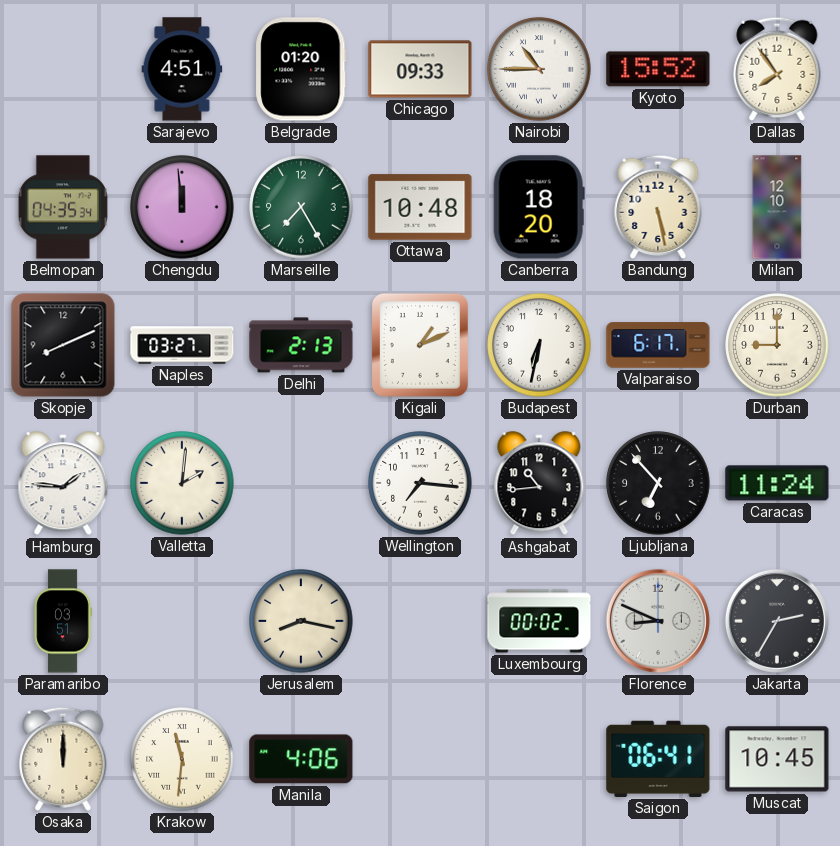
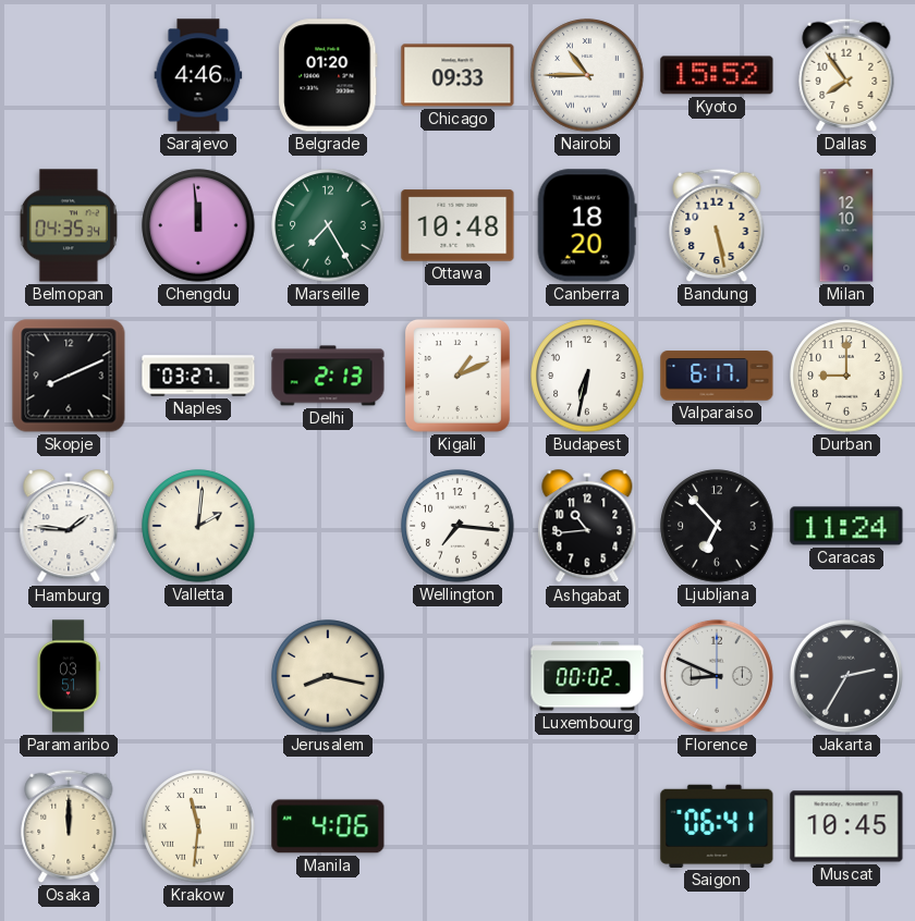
Sarajevo: 4:51 -> 4:46 (198, 75)
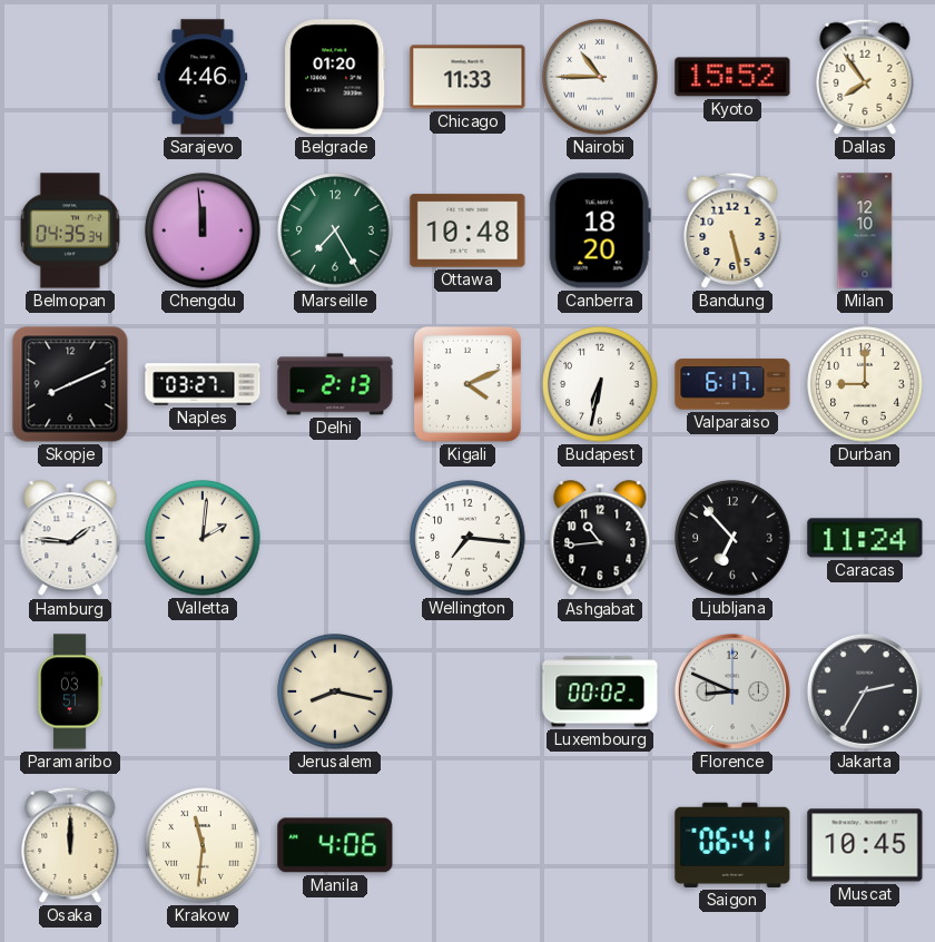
Chicago: 09:33 -> 11:33 (467, 77)
Kigali: 1:11 -> 4:11 (467, 384)
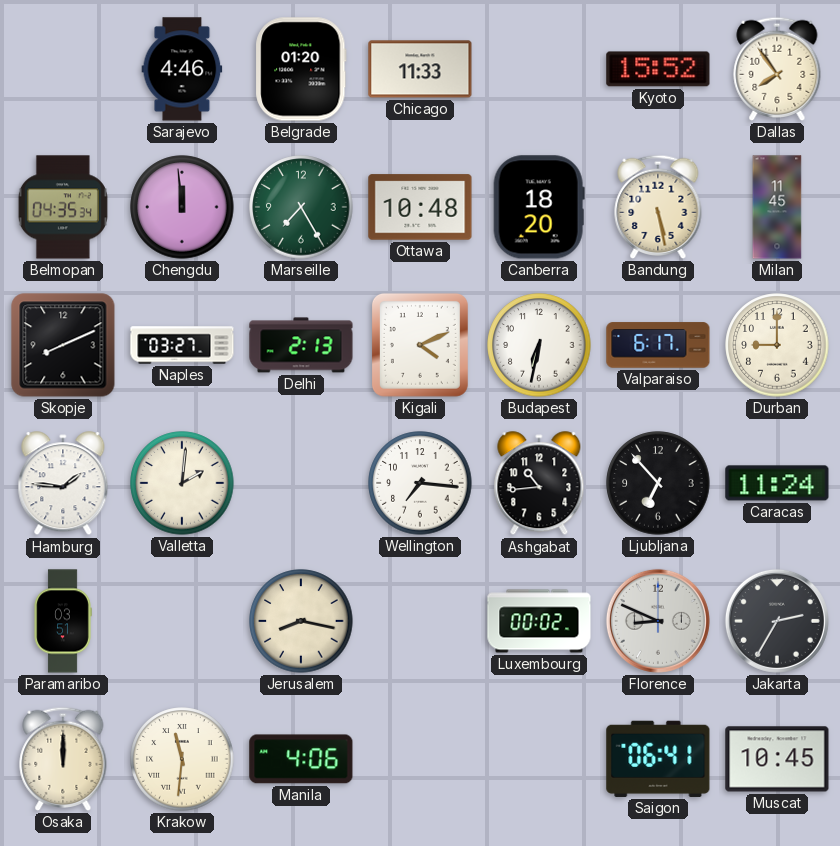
Nairobi: 10:45 -> none (600, 77)
Milan: 12:10 -> 11:45 (777, 207)
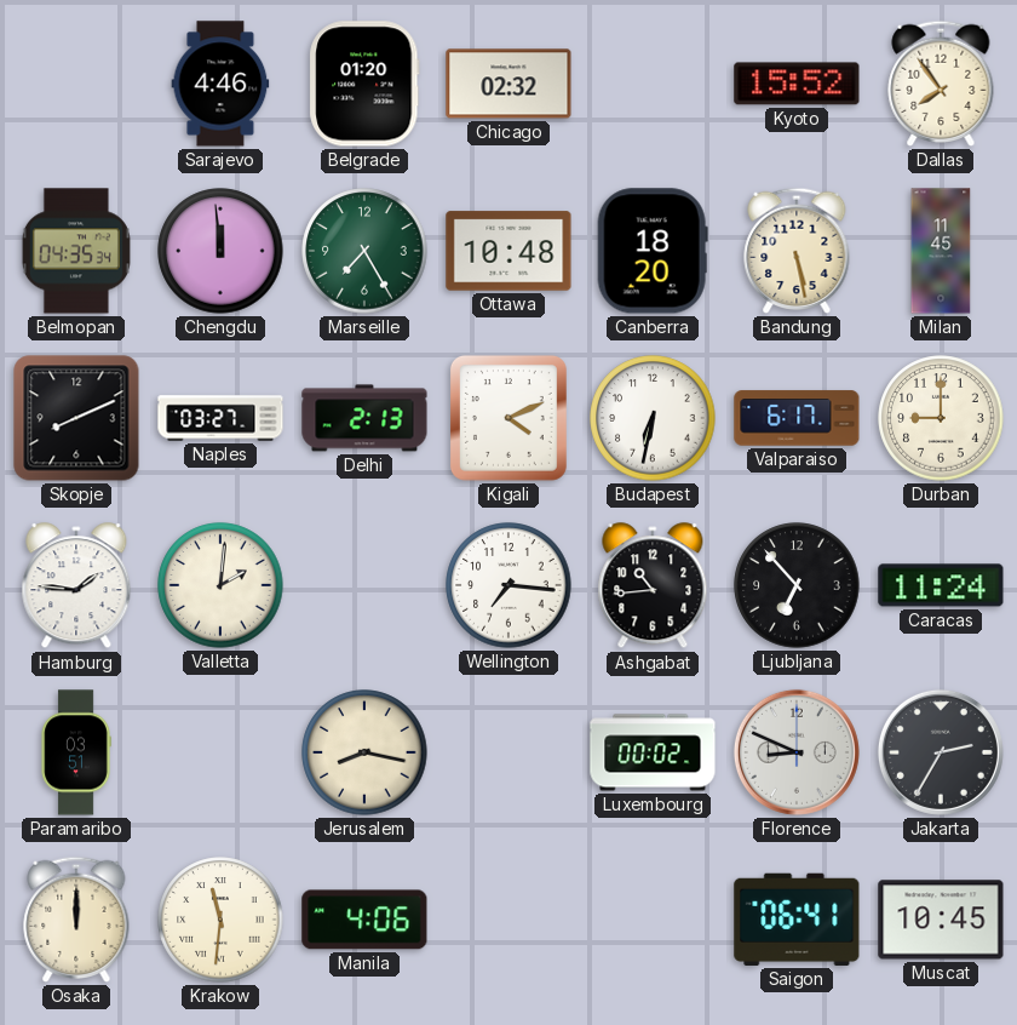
Chicago: 11:33 -> 02:32 (508, 84)
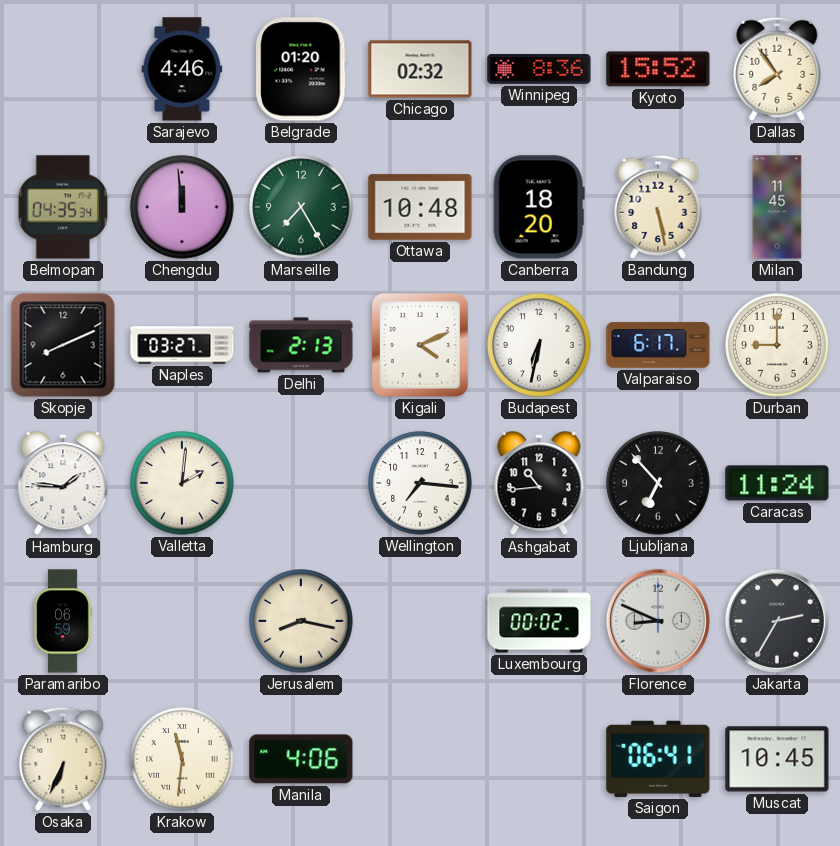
Winnipeg: none -> 8:36 (539, 69)
Paramaribo: 03:51 -> 06:59 (63, 621)
Osaka: 12:00 -> 6:34 (63, 759)
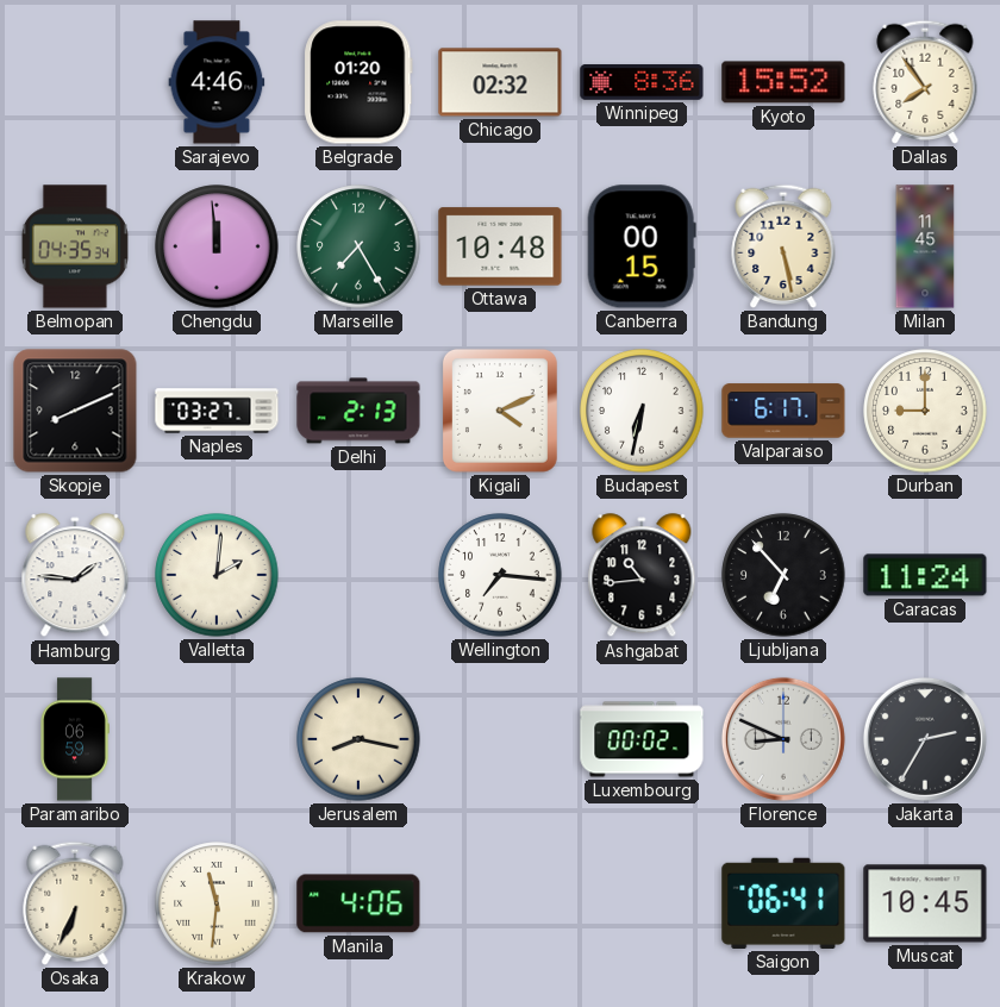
Canberra: 18:20 -> 00:15 (642, 246)
